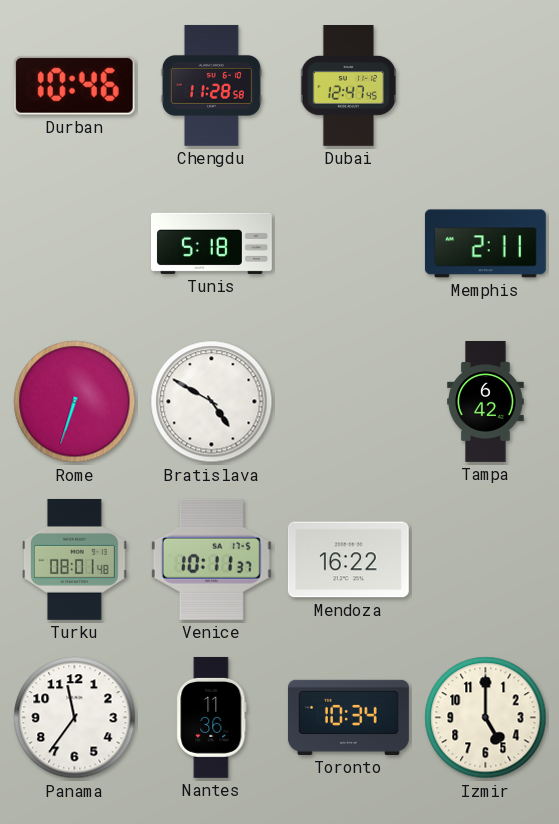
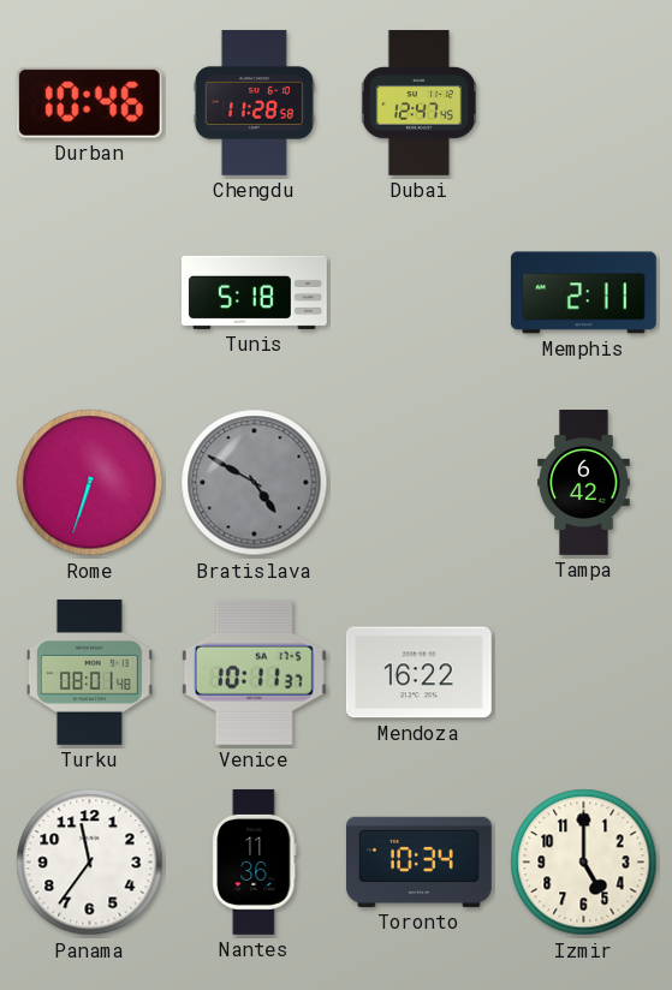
Bratislava dial: white -> grey (255, 483)
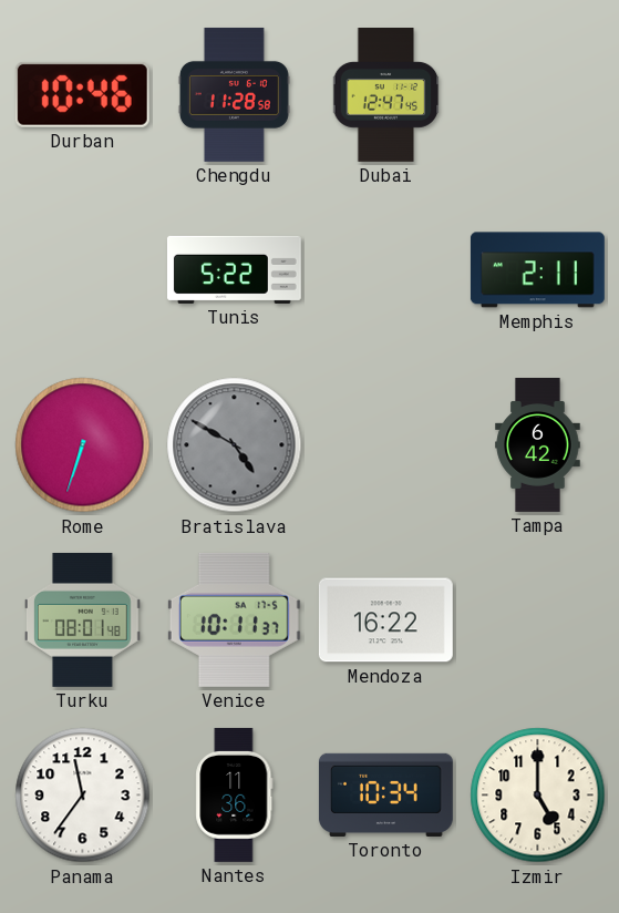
Tunis: 5:18 -> 5:22 (234, 269)
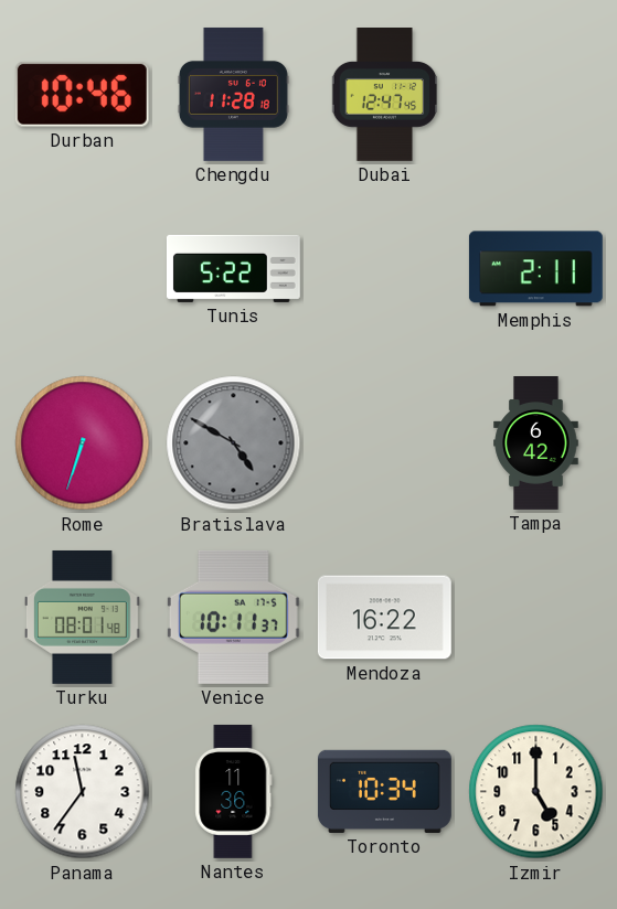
Chengdu: 11:28:58 -> 11:28:18 (233, 94)
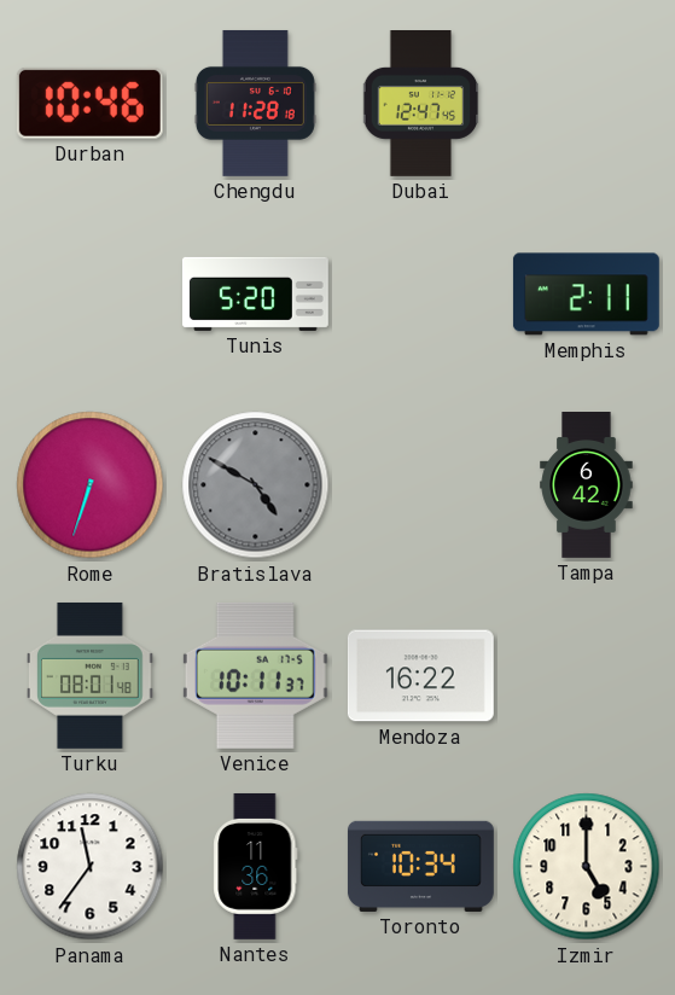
Tunis: 5:22 -> 5:20 (255, 293)
